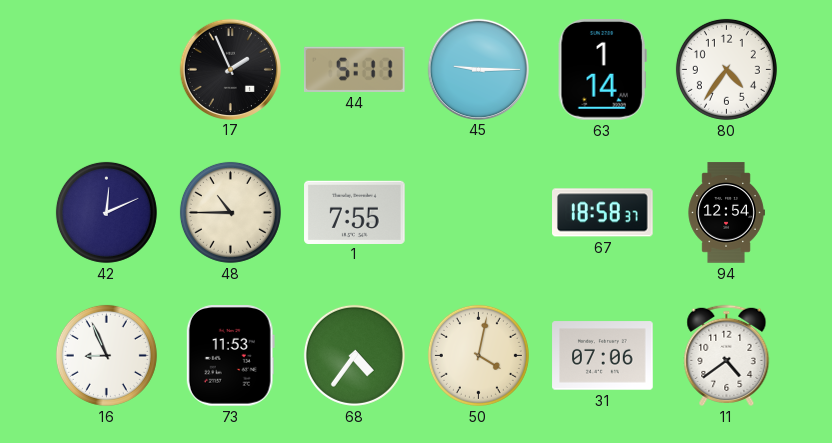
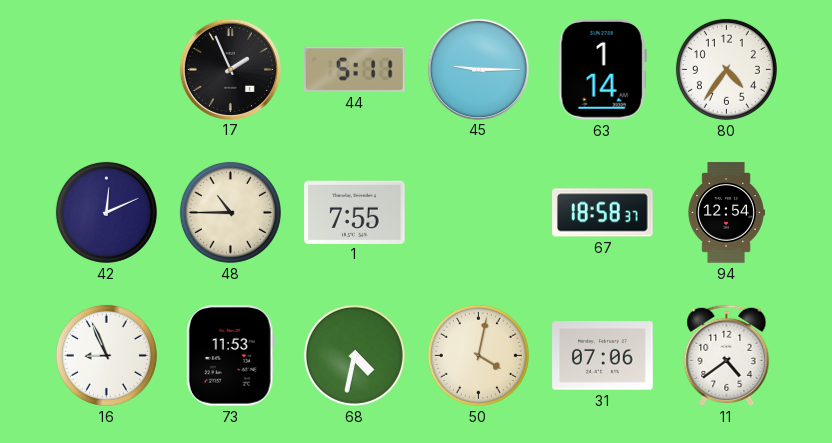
68: 4:36 -> 4:32 (354, 355)
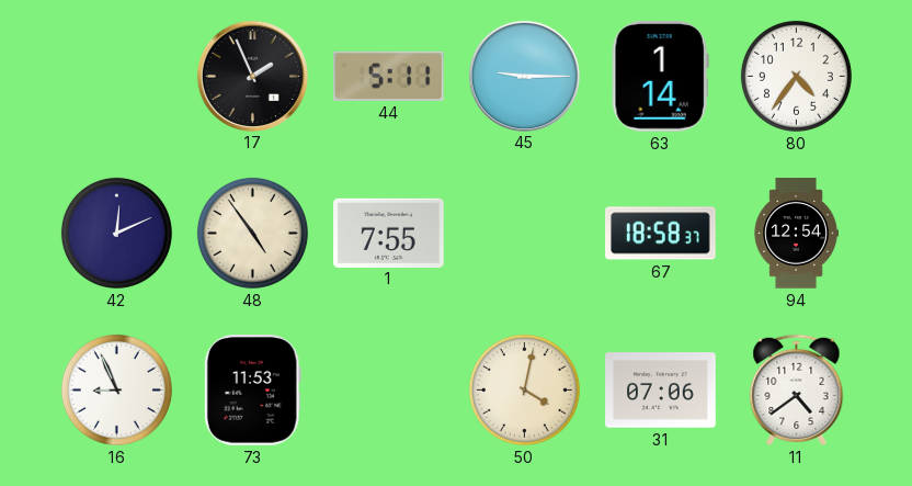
48: 10:45 -> 4:54 (252, 233)
68: 4:32 -> none (354, 355)
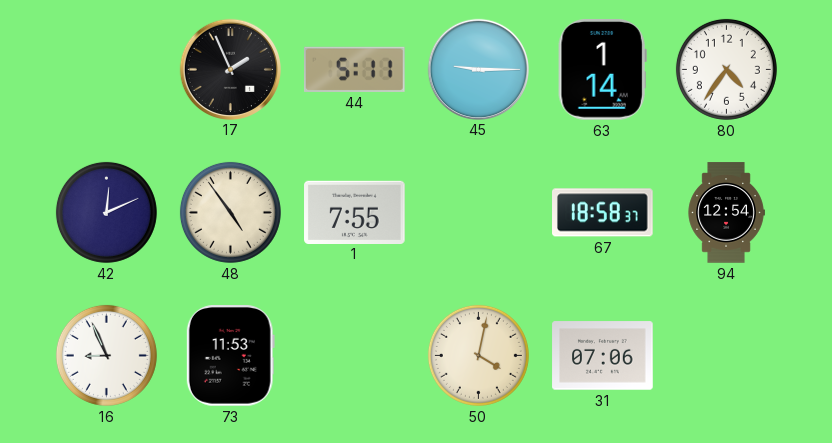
11: 4:39 -> none (797, 389)
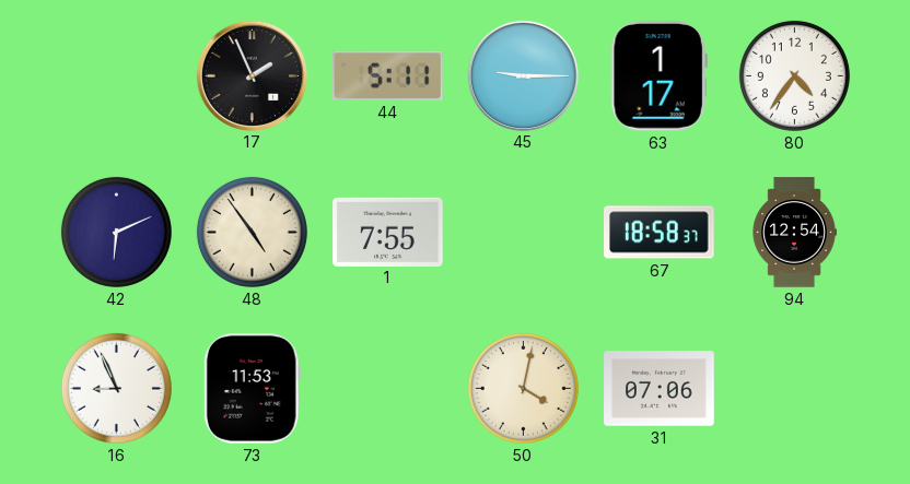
63: 1:14 -> 1:17 (658, 76)
42: 12:11 -> 6:11 (116, 232)
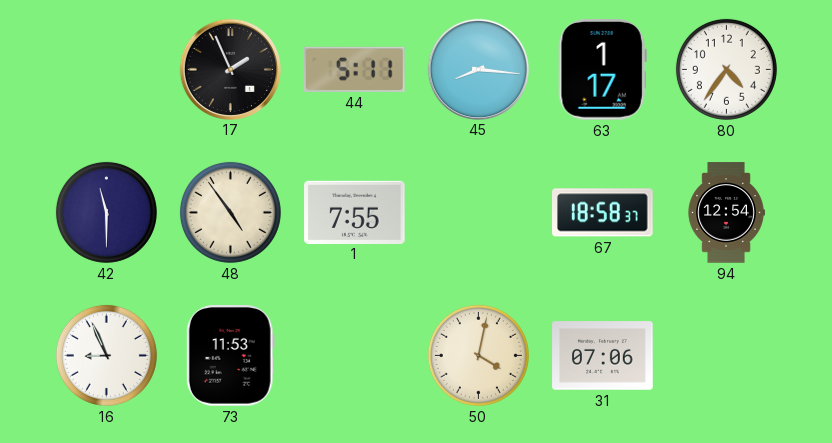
45: 9:15 -> 8:16 (478, 69)
42: 6:11 -> 11:30 (106, 212)
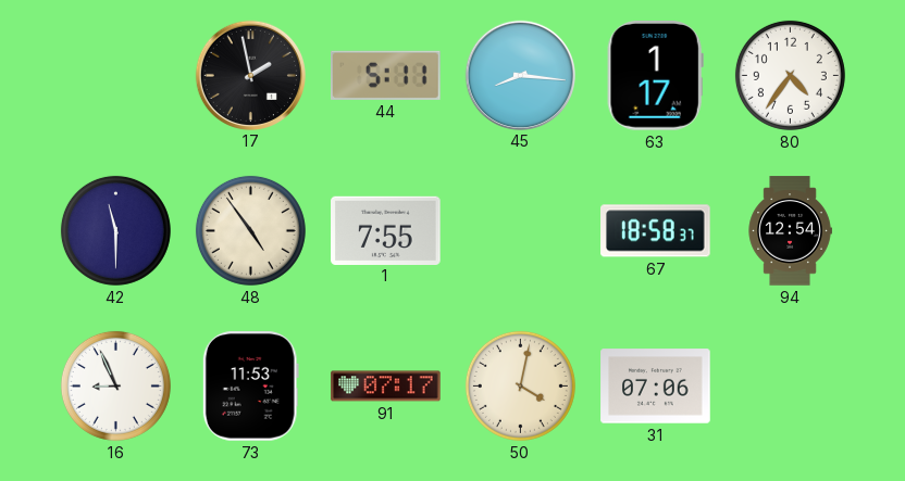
17: 1:56 -> 1:58 (250, 75)
91: none -> 07:17 (386, 387)
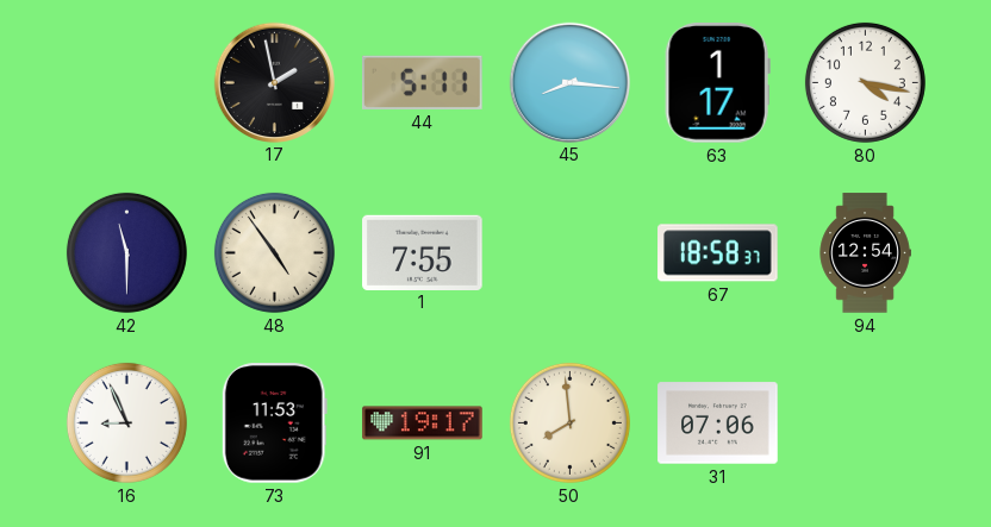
80: 4:36 -> 4:17 (865, 82)
91: 07:17 -> 19:17 (423, 424)
50: 4:02 -> 7:59 (569, 422)
